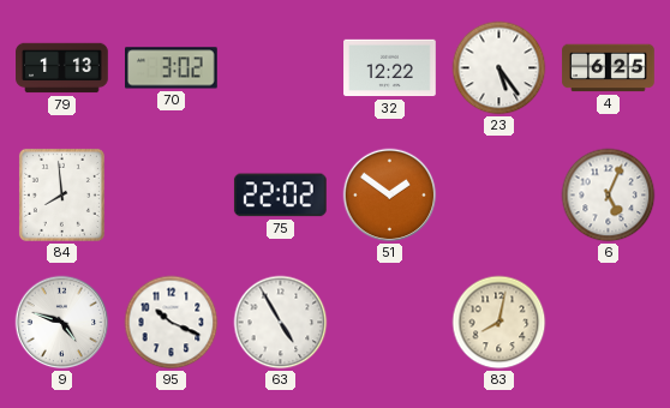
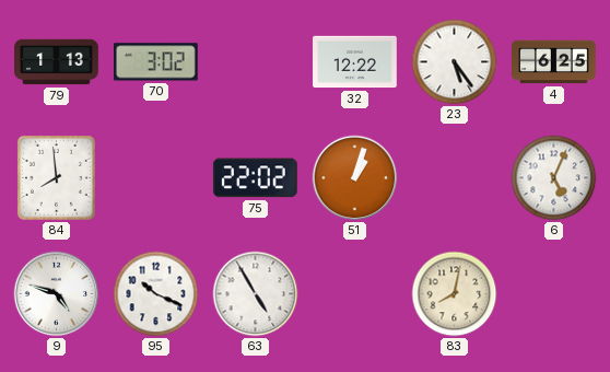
51: 1:51 -> 1:03 (355, 178)
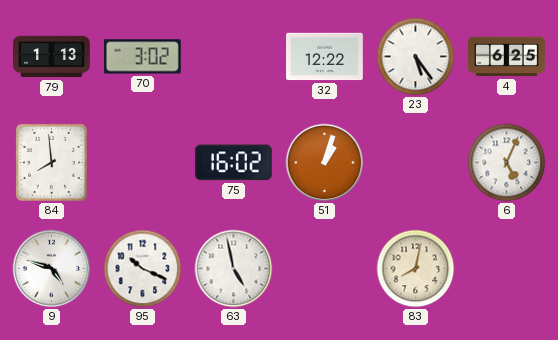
75: 22:02 -> 16:02 (233, 163)
63: 4:55 -> 4:58 (234, 269)
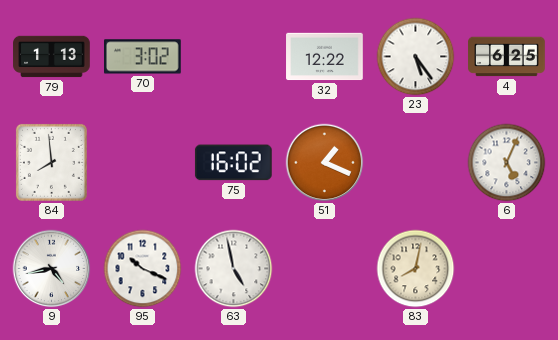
51: 1:03 -> 1:19 (325, 163)
9: 4:48 -> 4:43 (52, 269)
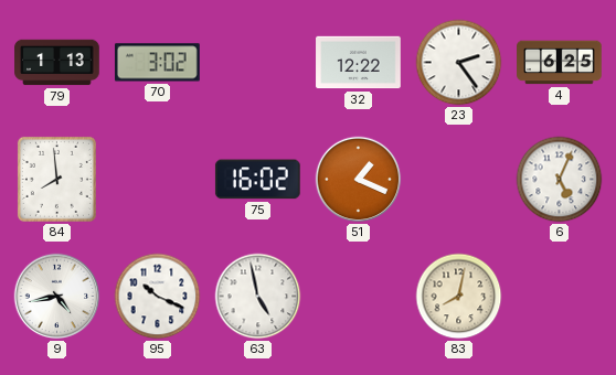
23: 5:24 -> 2:24 (459, 63)
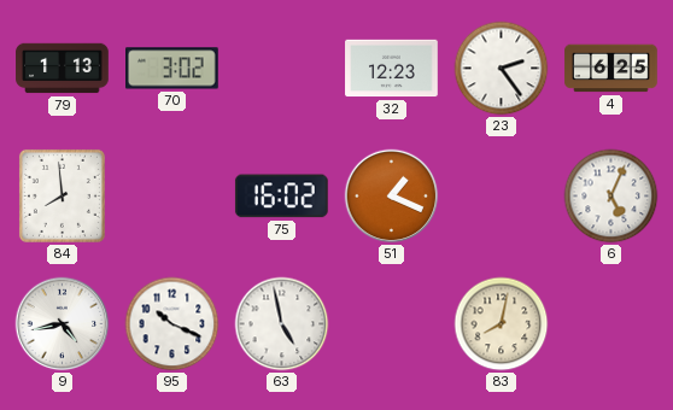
32: 12:22 -> 12:23 (392, 69)
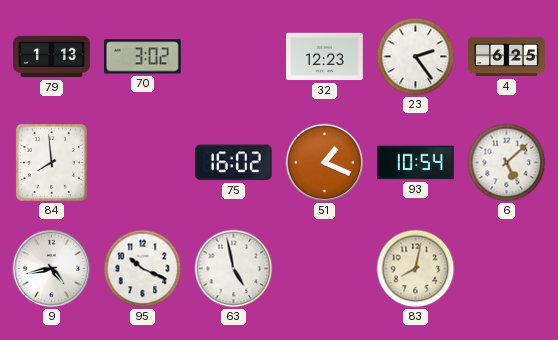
93: none -> 10:54 (416, 163)
6: 5:04 -> 5:08 (507, 163)
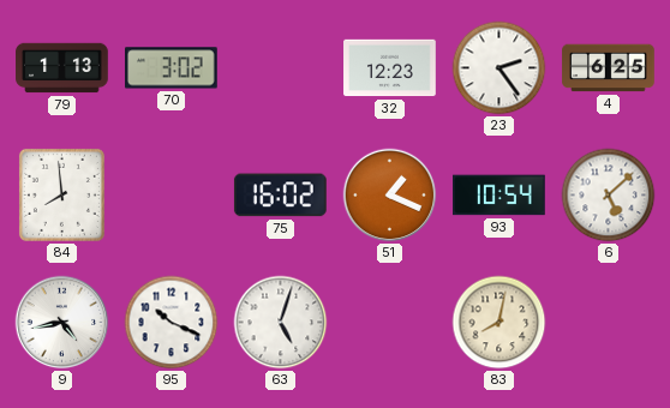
63: 4:58 -> 5:03 (281, 323)
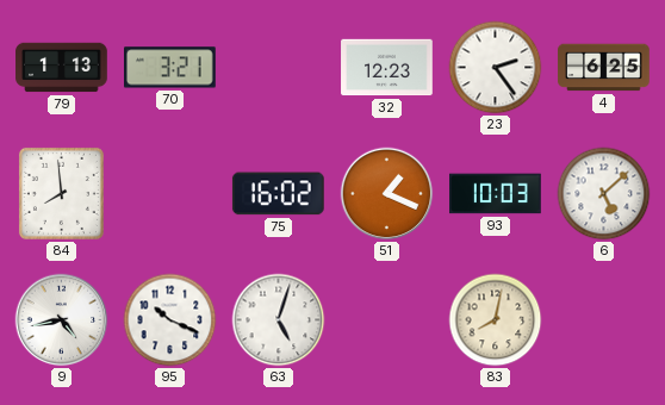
70: 3:02 -> 3:21 (170, 68)
93: 10:54 -> 10:03 (496, 194)
